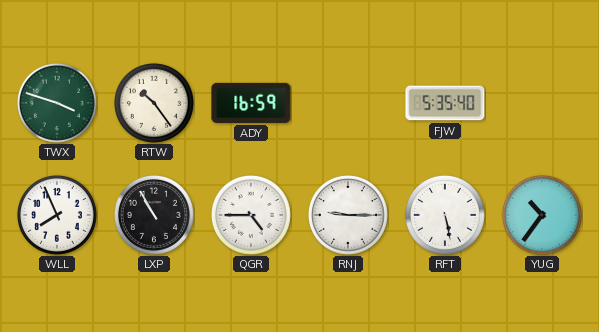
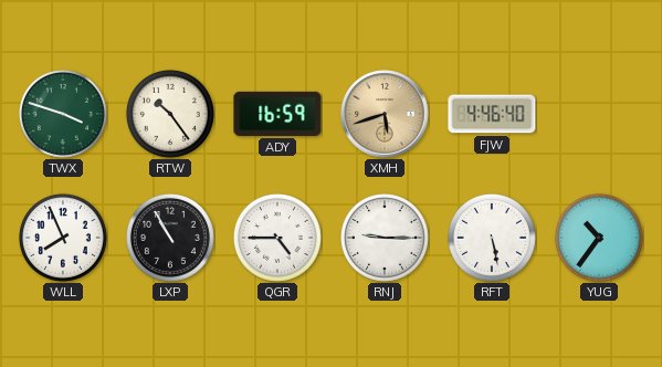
XMH: none -> 5:42 (385, 114)
FJW: 5:35 -> 4:46 (492, 114)
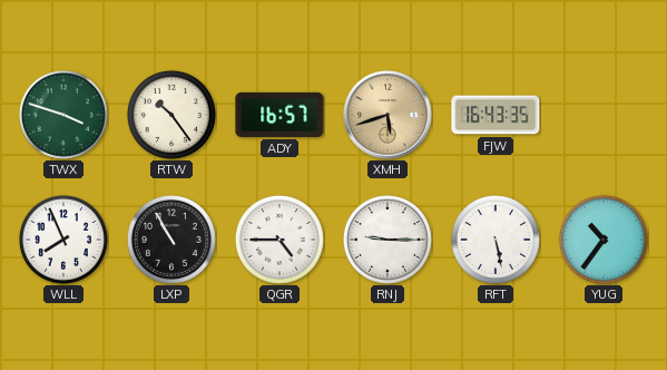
ADY: 16:59 -> 16:57 (279, 115)
FJW: 4:46 -> 16:43 (496, 115)
